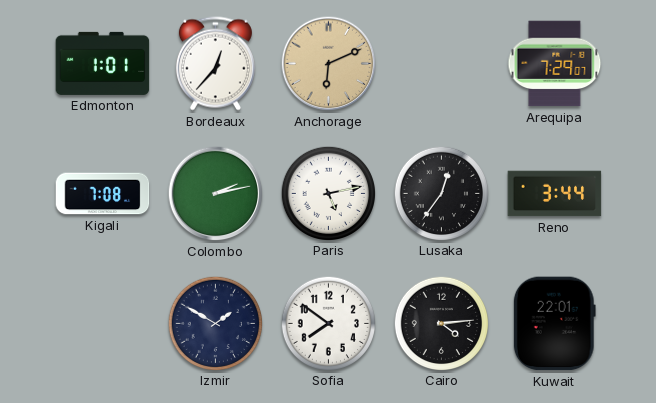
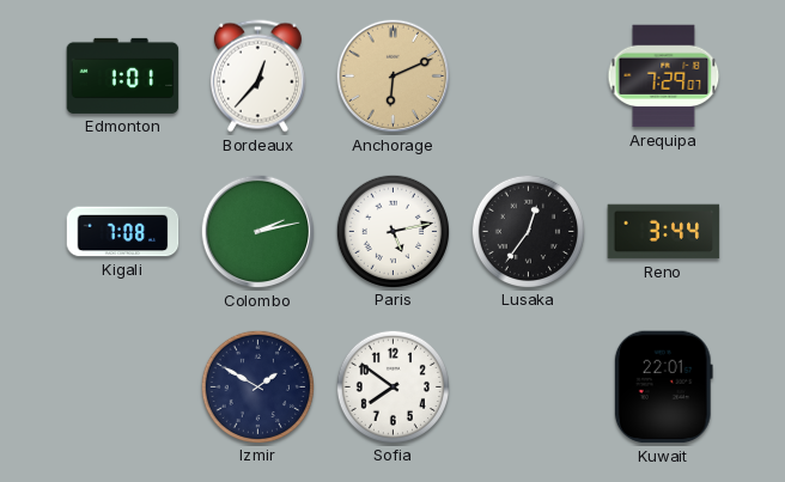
Cairo: 4:14 -> none (441, 323)
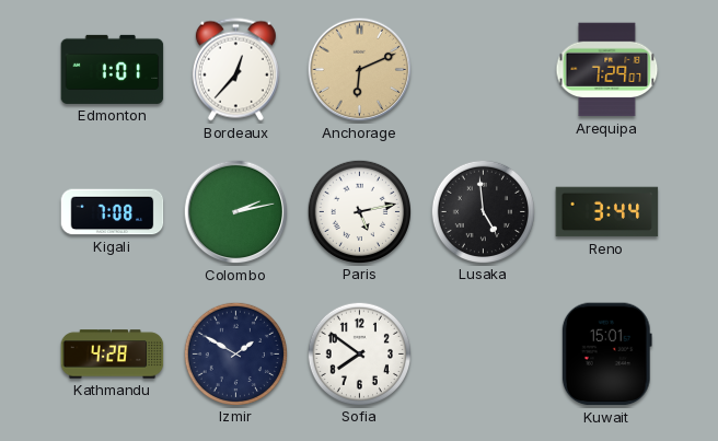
Lusaka: 12:36 -> 4:59 (483, 211)
Kathmandu: none -> 4:28 (113, 355)
Kuwait: 22:01 -> 15:01 (606, 355)
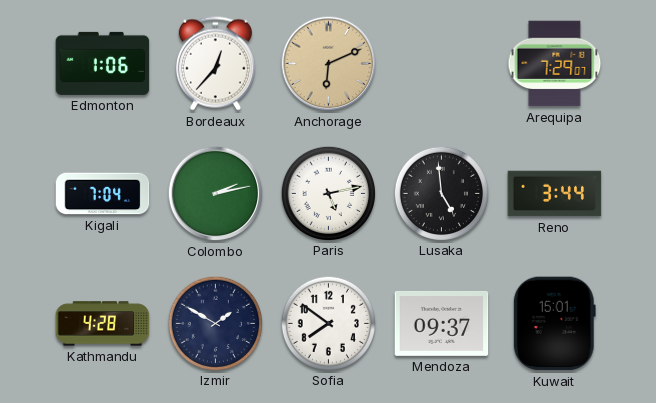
Edmonton: 1:01 -> 1:06 (103, 63)
Kigali: 7:08 -> 7:04 (103, 194)
Mendoza: none -> 09:37 (442, 323)
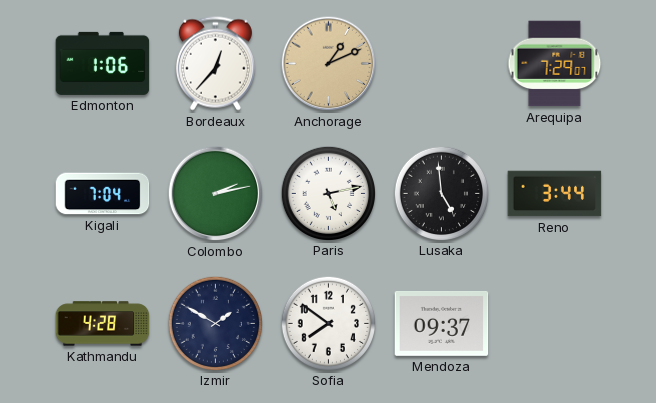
Anchorage: 6:11 -> 1:11 (329, 64)
Kuwait: 15:01 -> none (554, 324)
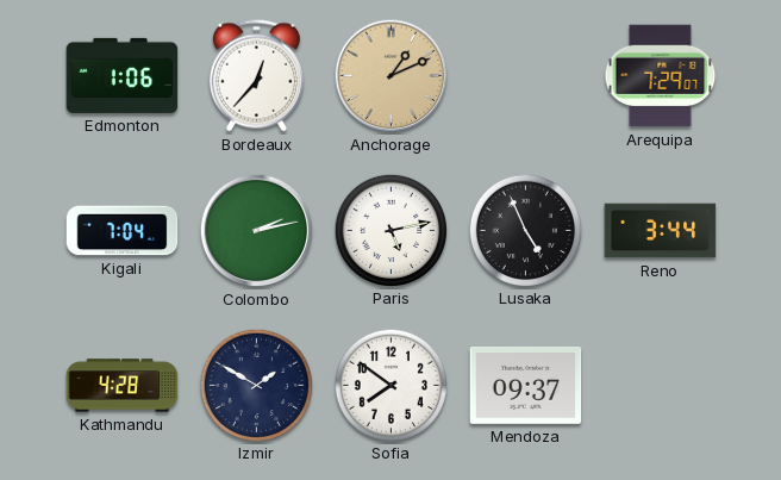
Lusaka: 4:59 -> 4:56 (525, 230)
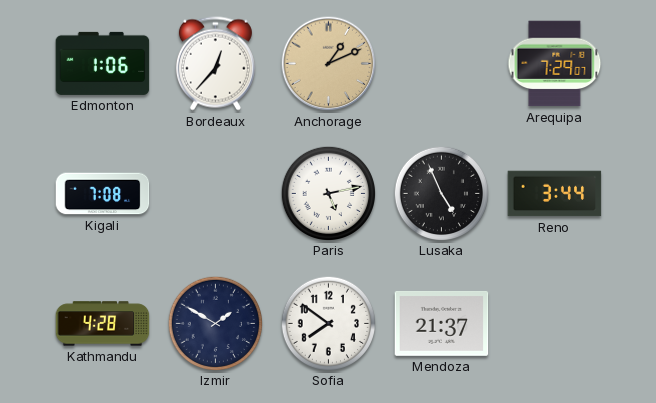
Kigali: 7:04 -> 7:08 (103, 194)
Colombo: 2:13 -> none (257, 231)
Mendoza: 09:37 -> 21:37 (442, 323)
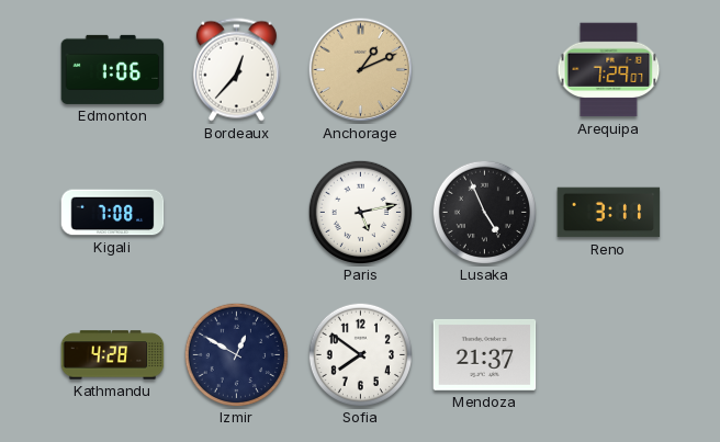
Reno: 3:44 -> 3:11 (609, 213)
Izmir: 1:50 -> 12:50 (236, 354)
